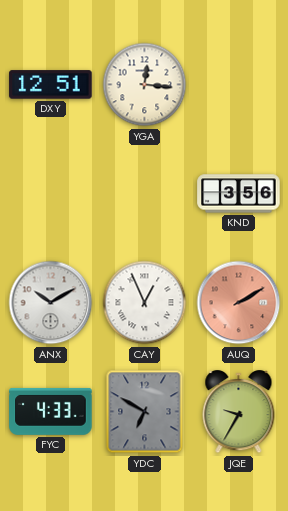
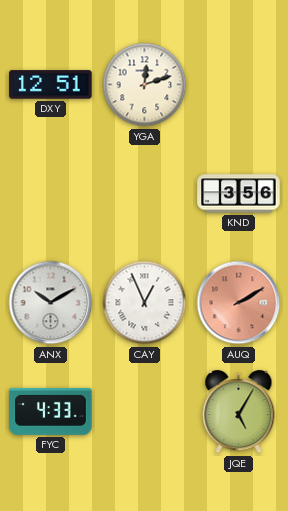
YGA: 12:16 -> 12:12 (145, 85)
YDC: 6:50 -> none (145, 412)
JQE: 9:35 -> 5:05 (239, 412)
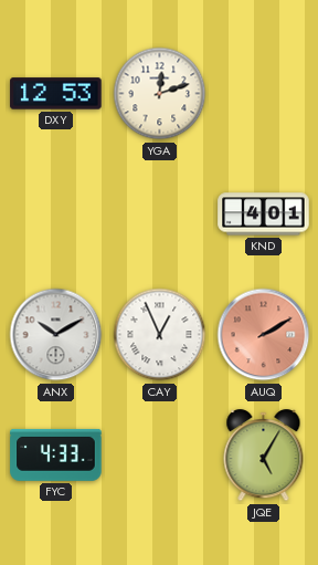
DXY: 12:51 -> 12:53 (56, 94)
KND: 3:56 -> 4:01 (264, 215)
